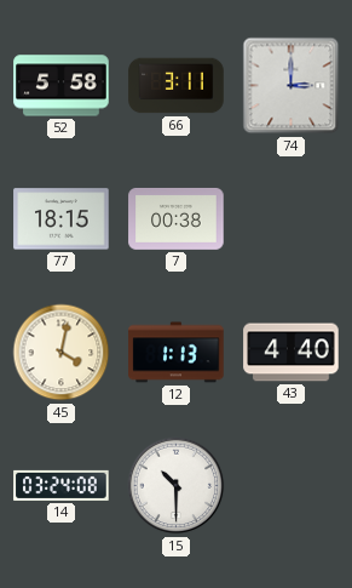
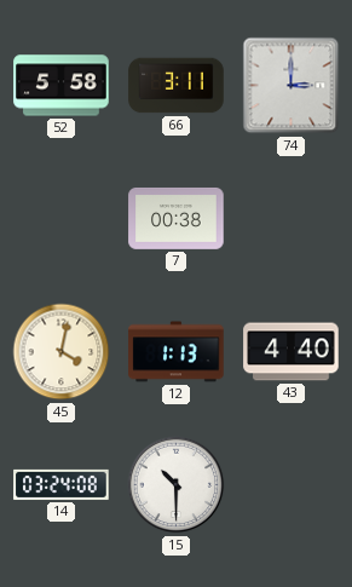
77: 18:15 -> none (62, 219)
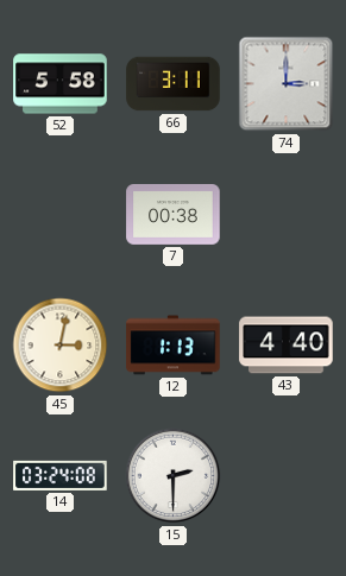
45: 4:02 -> 3:02 (61, 346)
15: 10:30 -> 2:30 (174, 476)
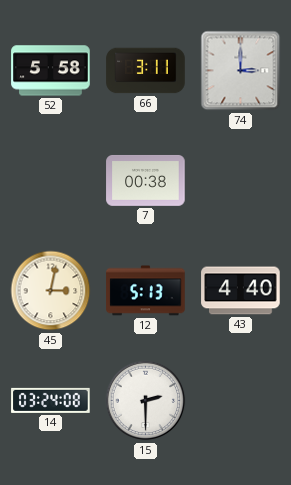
12: 1:13 -> 5:13 (146, 291)
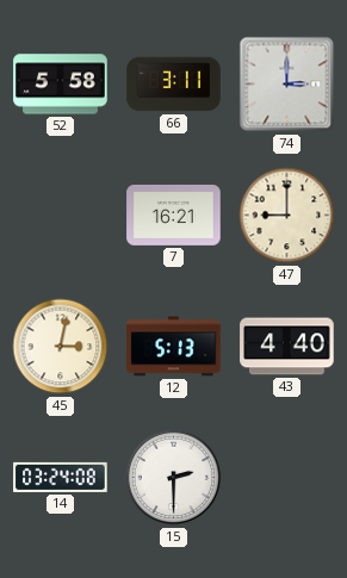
7: 00:38 -> 16:21 (174, 216)
47: none -> 9:00 (287, 216)
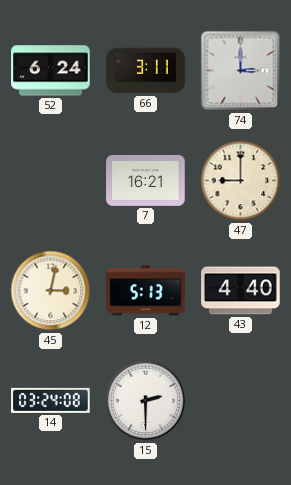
52: 5:58 -> 6:24 (51, 71)
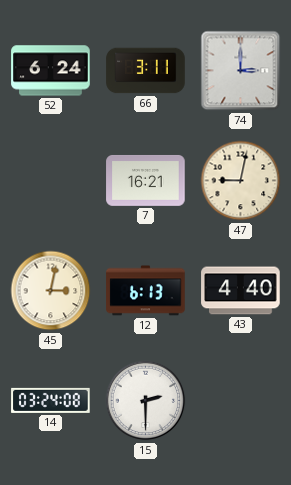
47: 9:00 -> 9:02 (241, 181)
12: 5:13 -> 6:13 (146, 291)
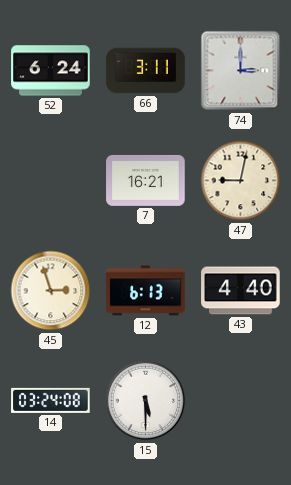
45: 3:02 -> 2:57 (51, 291)
15: 2:30 -> 5:30 (146, 401)
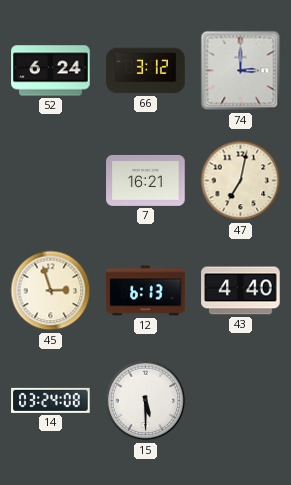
66: 3:11 -> 3:12 (146, 71)
47: 9:02 -> 7:02 (241, 181)
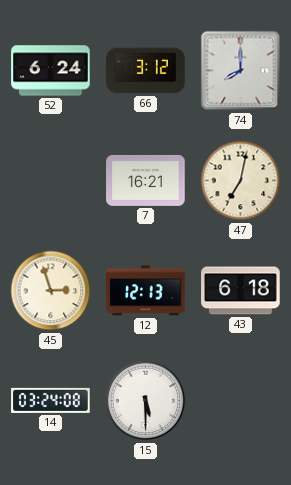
74: 3:00 -> 8:00 (241, 71)
12: 6:13 -> 12:13 (146, 291)
43: 4:40 -> 6:18 (241, 291)
